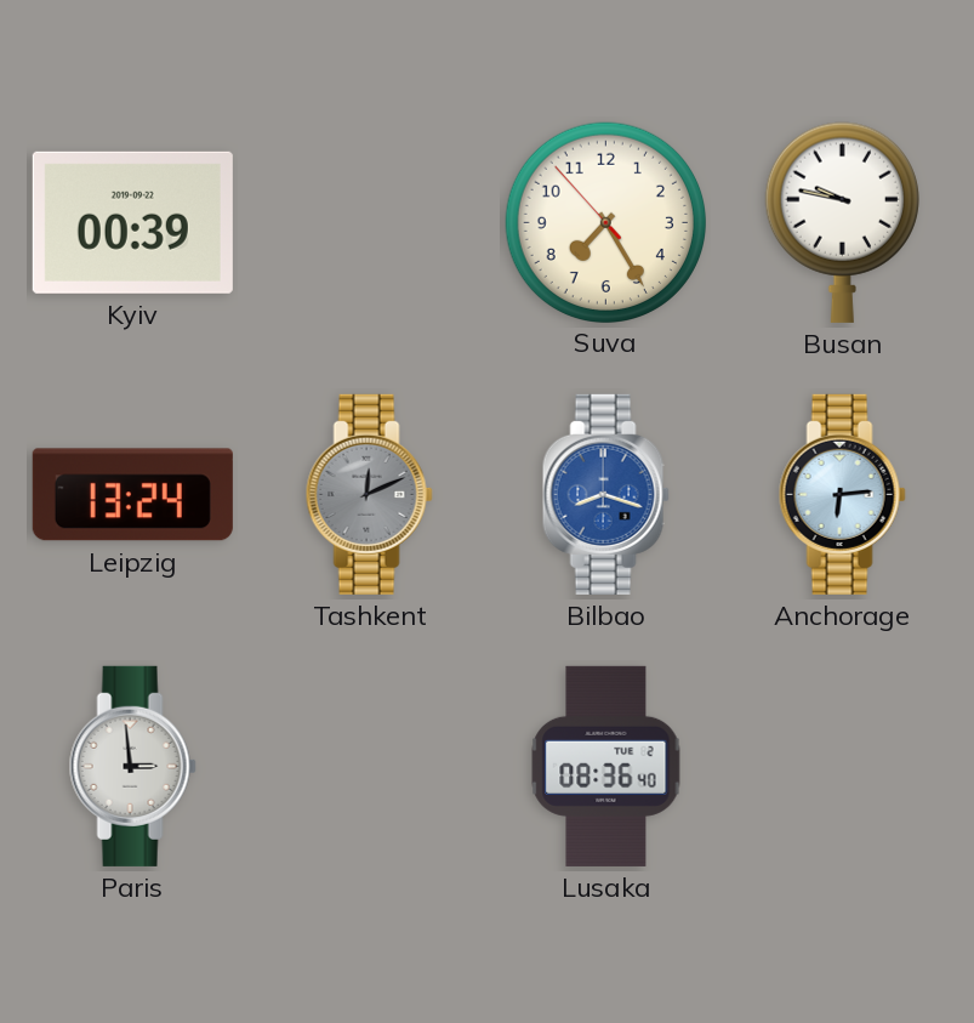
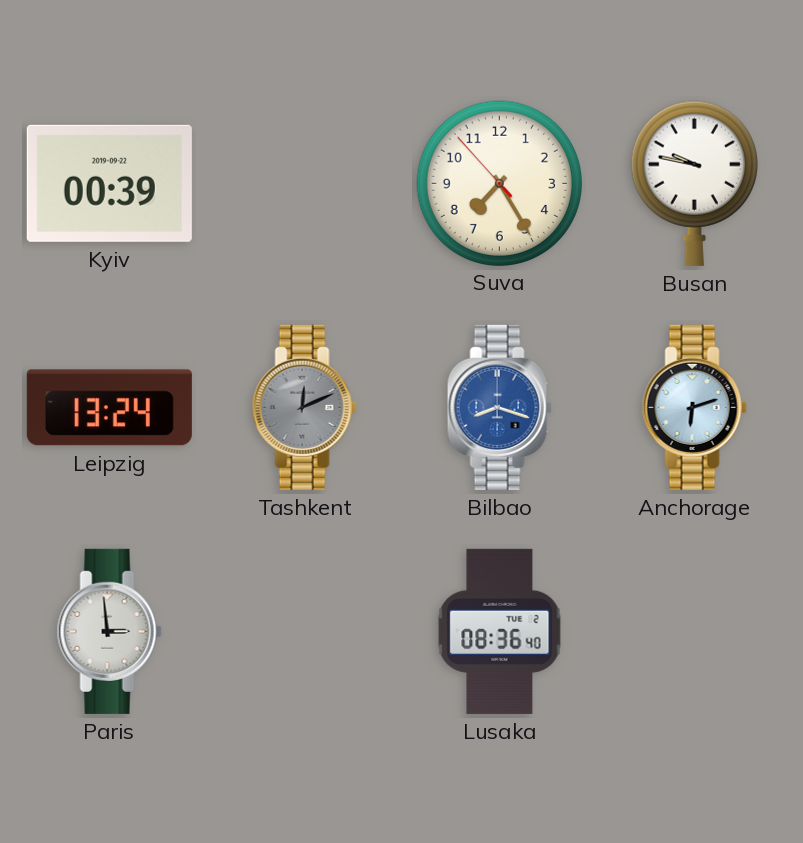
Anchorage: 6:14 -> 6:12 (694, 407)
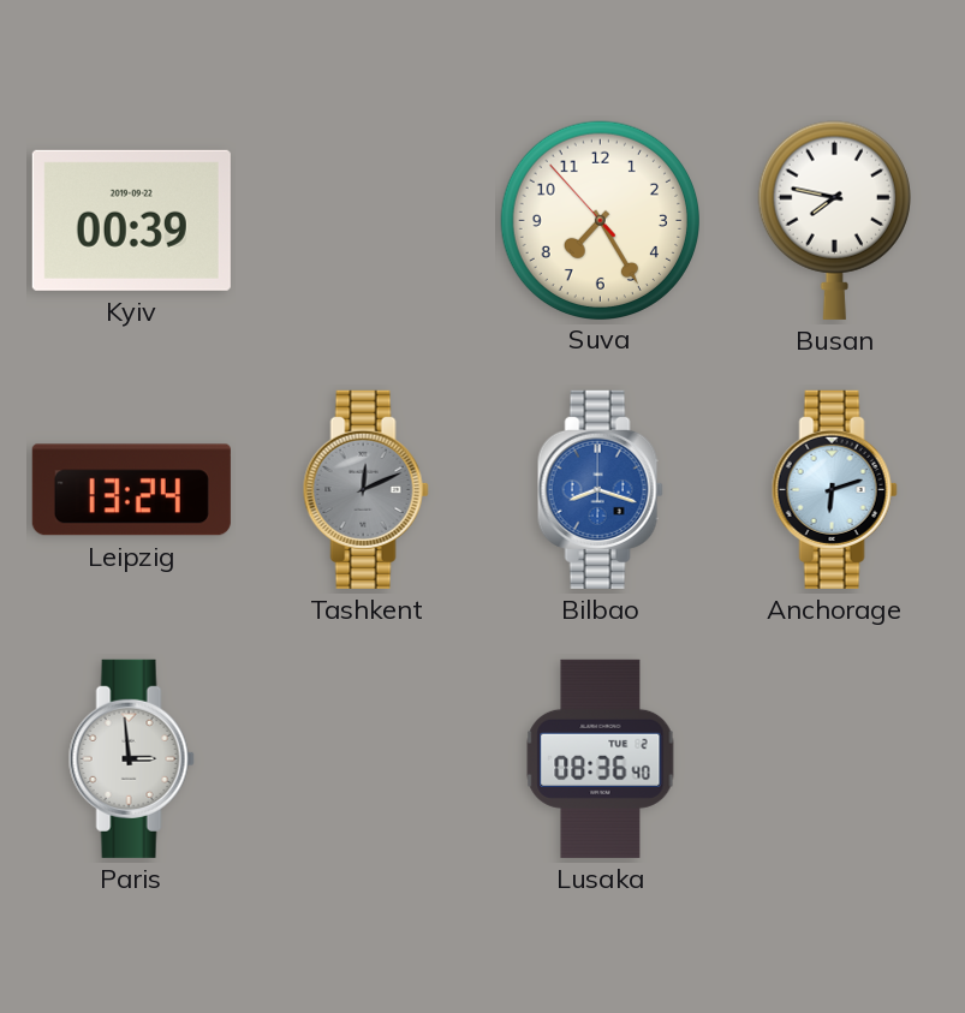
Busan: 9:47 -> 7:47 (834, 220)
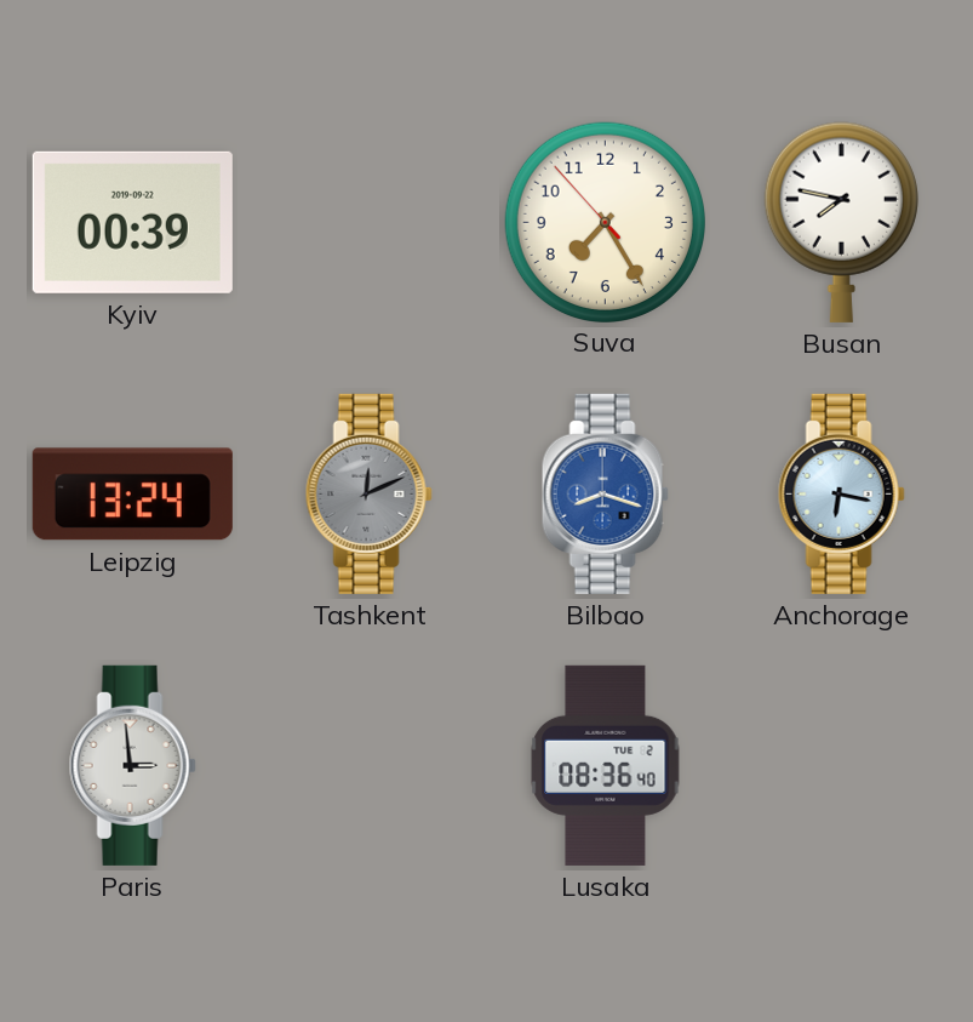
Anchorage: 6:12 -> 6:17 (841, 493)
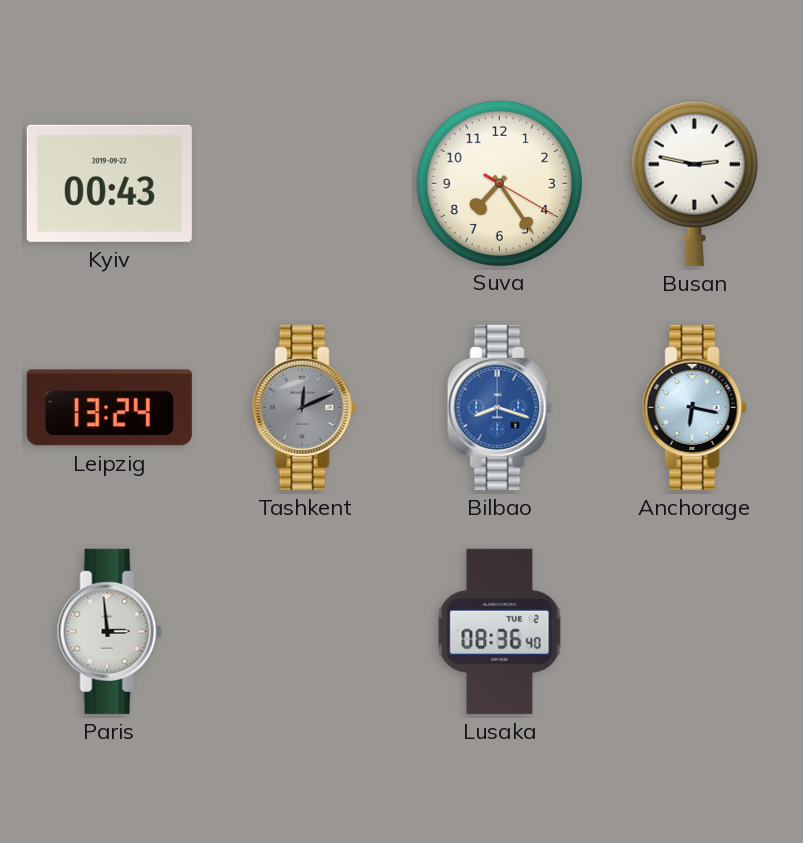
Kyiv: 00:39 -> 00:43 (109, 183)
Suva: 7:24:53 -> 7:24:20 (499, 183)
Busan: 7:47 -> 2:47 (694, 183)
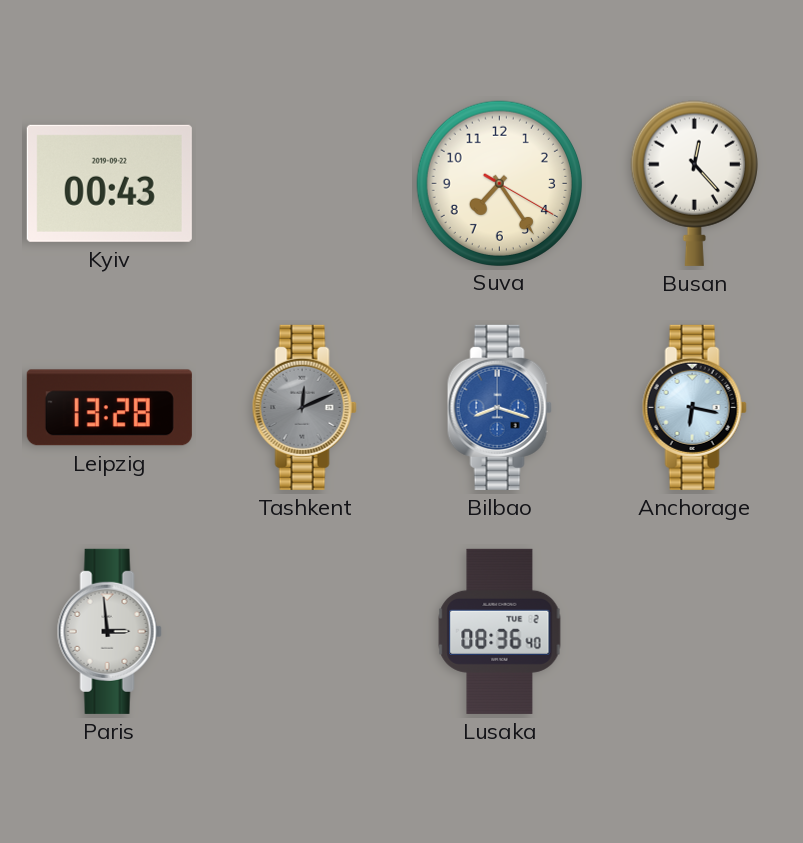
Busan: 2:47 -> 12:23 (694, 183)
Leipzig: 13:24 -> 13:28 (109, 408)
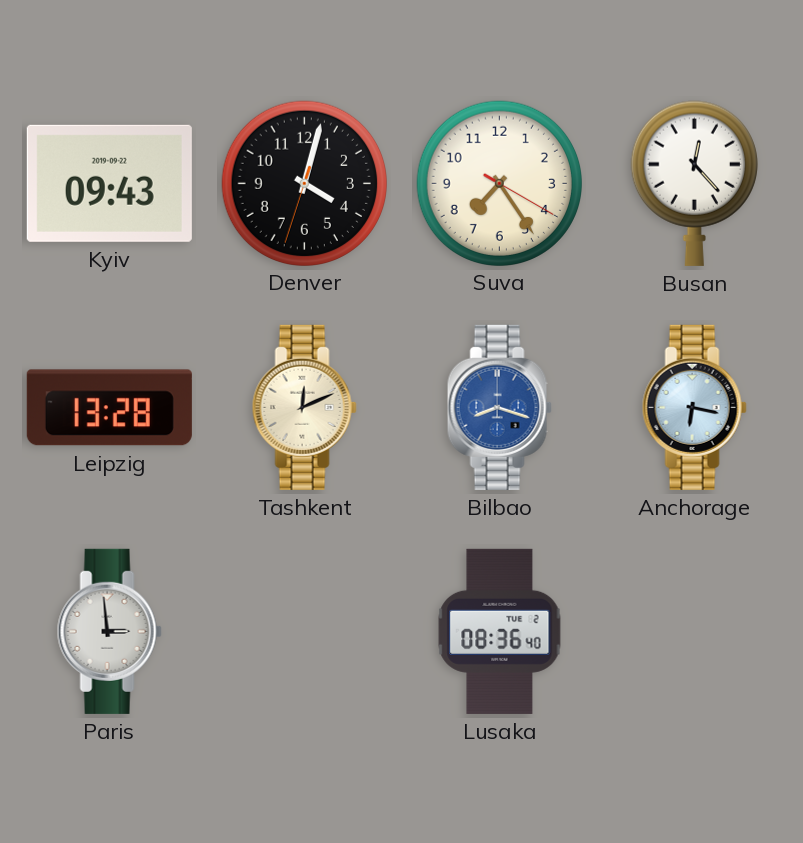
Kyiv: 00:43 -> 09:43 (109, 183)
Denver: none -> 4:02 (304, 183)
Tashkent dial: grey -> cream (304, 407)
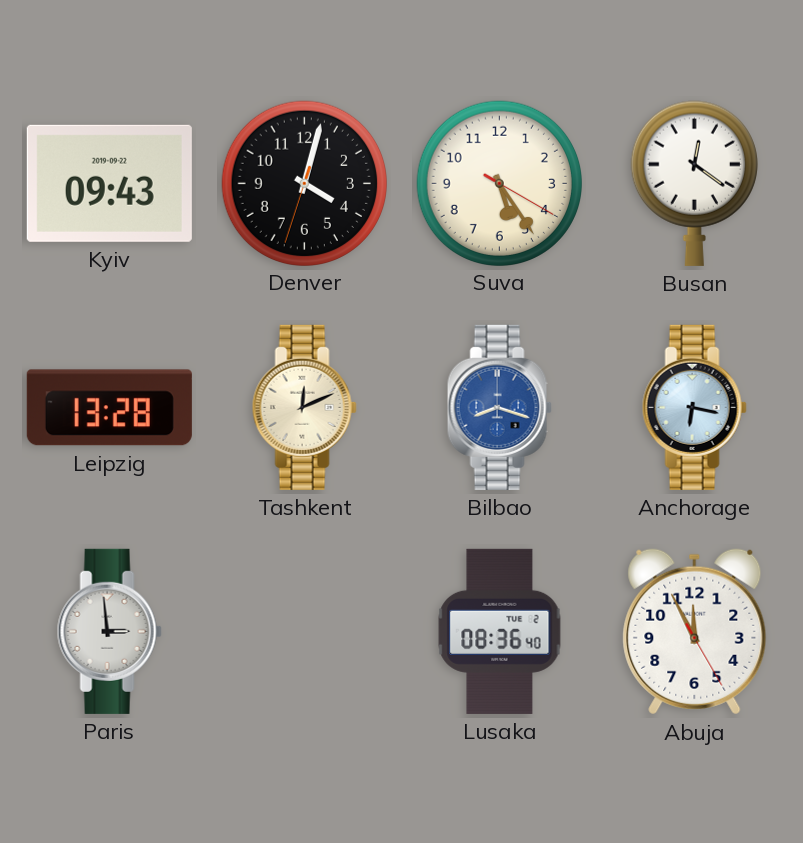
Suva: 7:24 -> 5:24 (499, 183)
Busan: 12:23 -> 12:21 (694, 183)
Abuja: none -> 11:55 (695, 632)
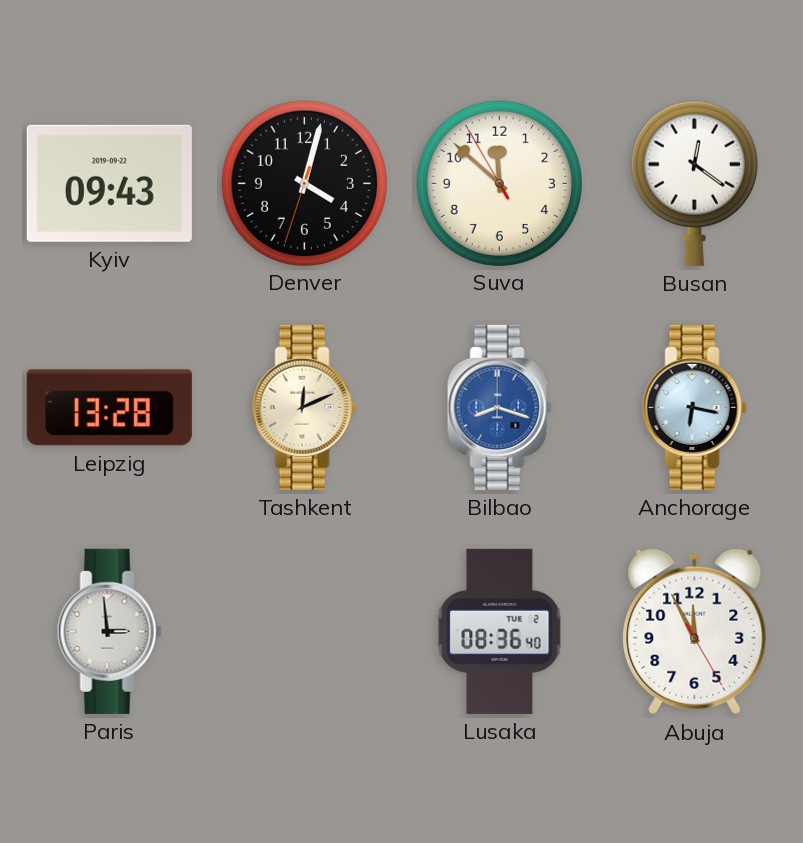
Suva: 5:24 -> 11:51 (499, 183)
